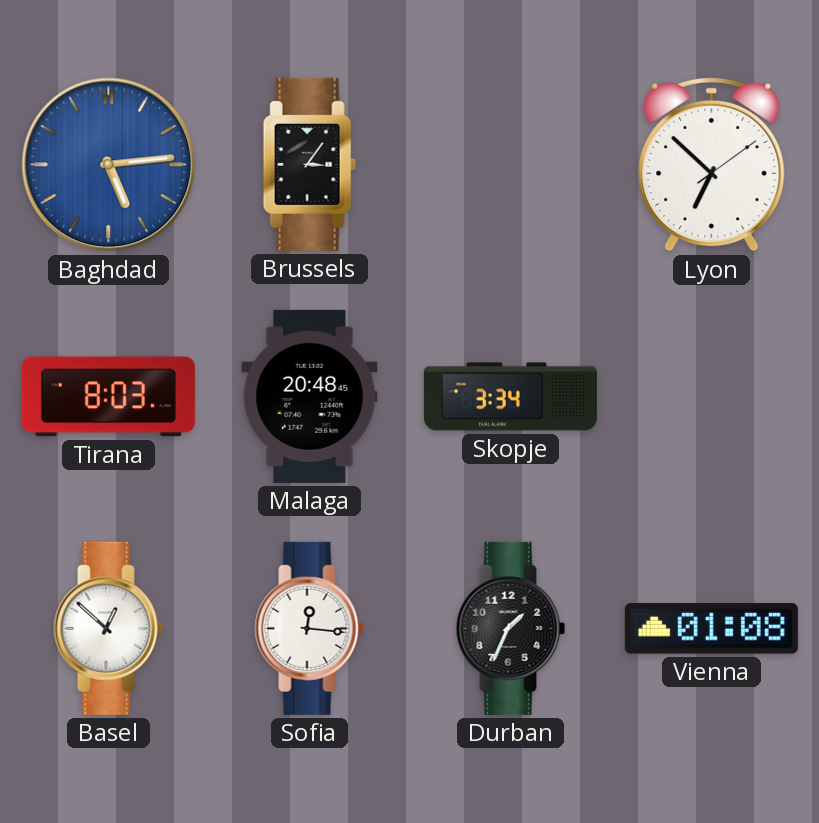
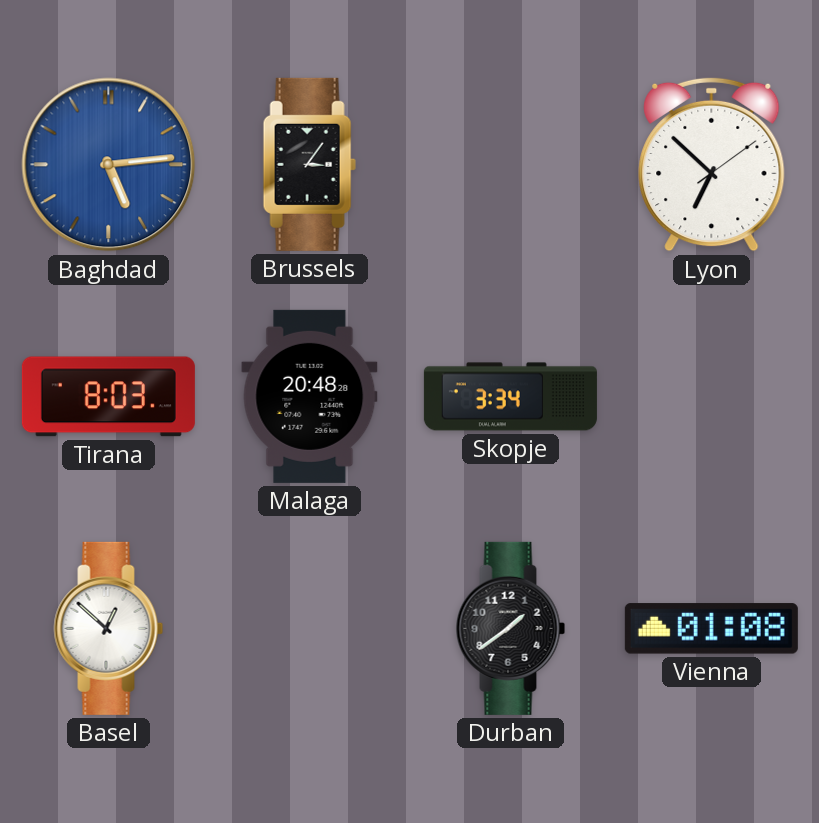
Malaga: 20:48:45 -> 20:48:28 (310, 396)
Sofia: 12:16 -> none (310, 628)
Durban: 1:34 -> 1:39 (511, 628)
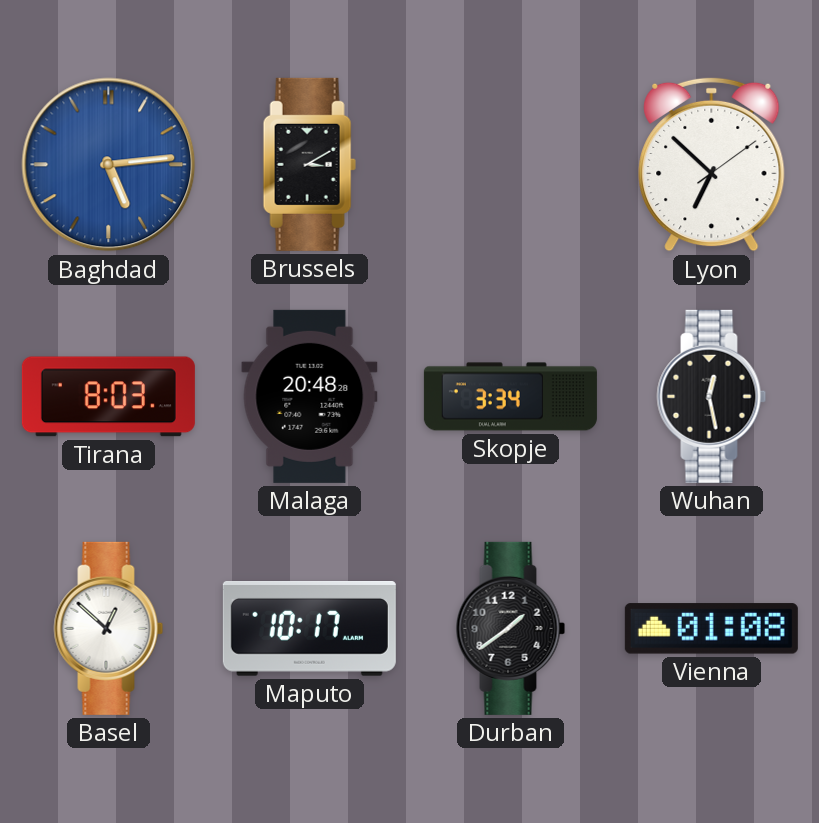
Brussels: 3:06 -> 3:10 (309, 164)
Wuhan: none -> 12:28 (712, 396)
Maputo: none -> 10:17 (309, 629)
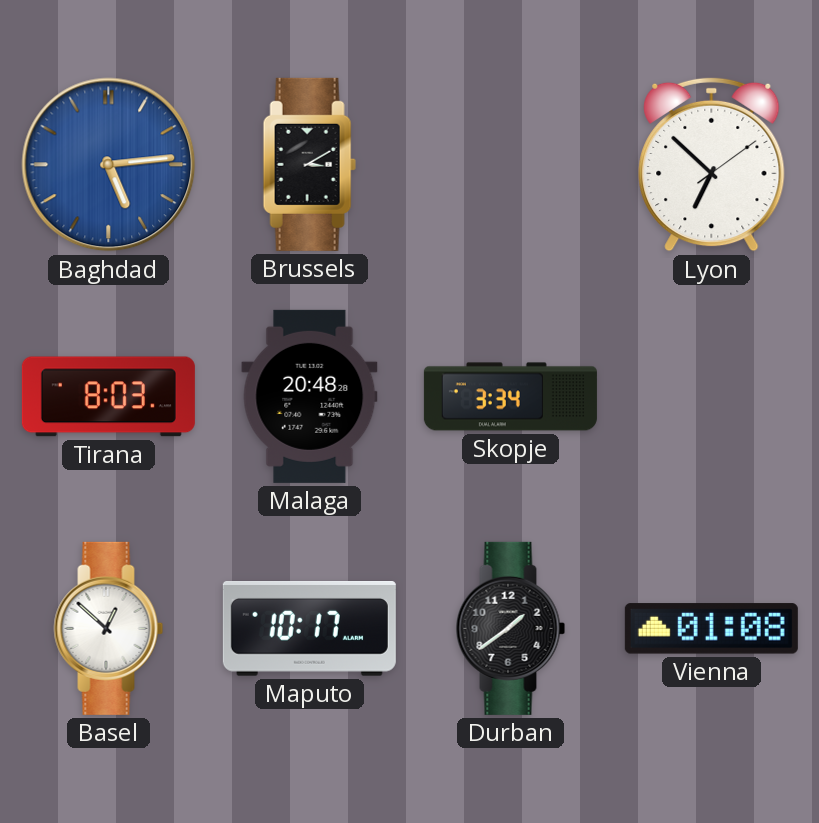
Wuhan: 12:28 -> none (712, 396)
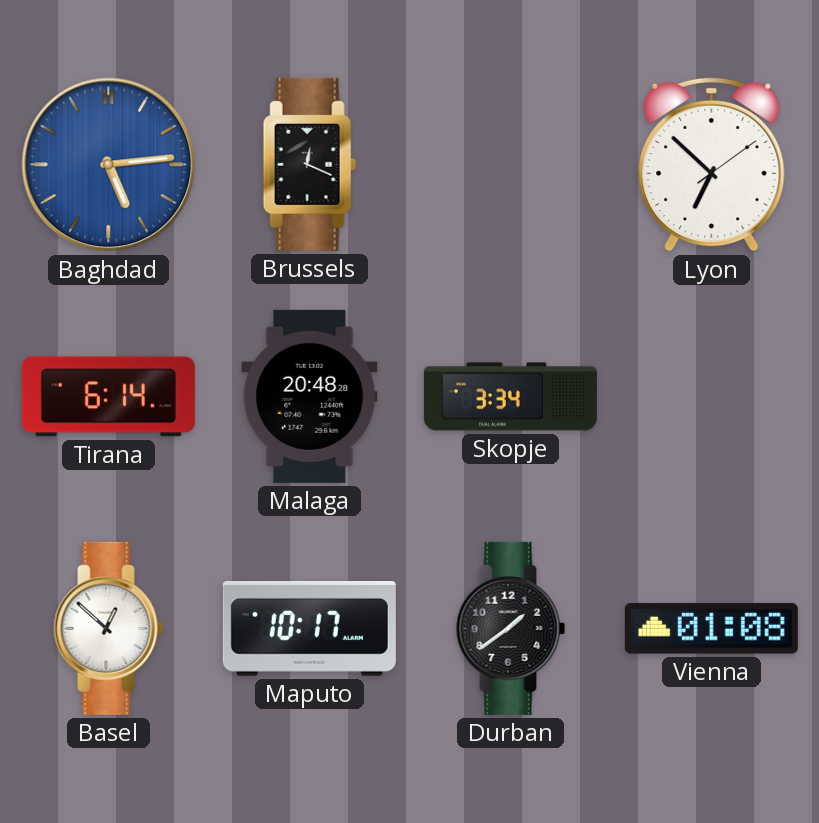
Brussels: 3:10 -> 12:19 (309, 164)
Tirana: 8:03 -> 6:14 (108, 397)
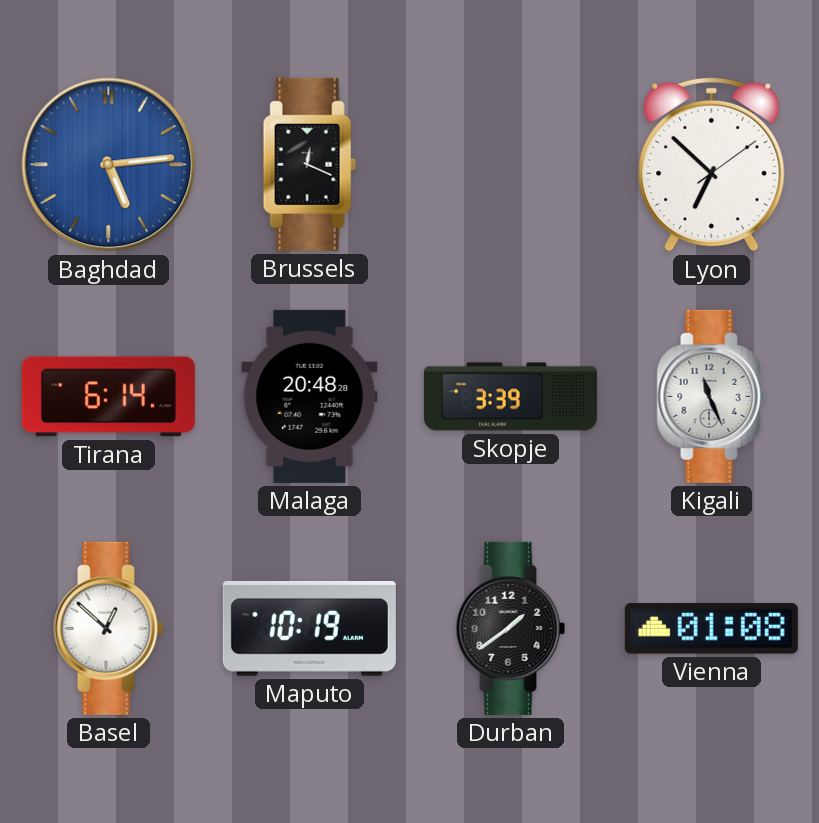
Skopje: 3:34 -> 3:39 (510, 397)
Kigali: none -> 11:26 (712, 396)
Maputo: 10:17 -> 10:19 (309, 629)
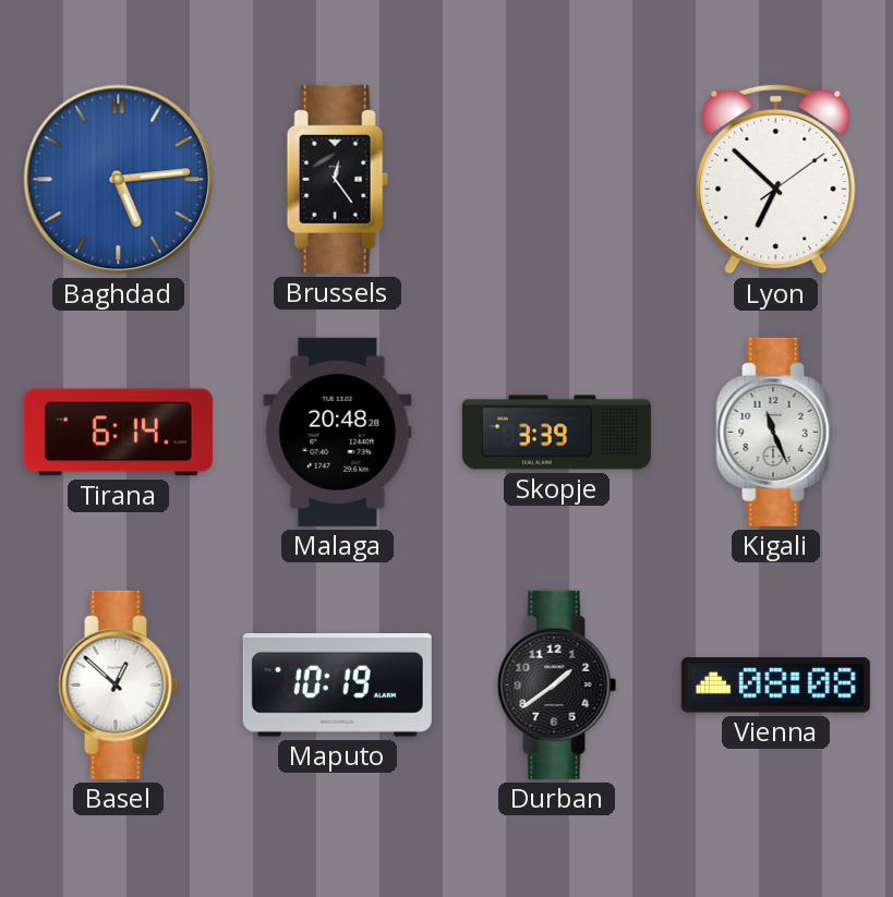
Brussels: 12:19 -> 12:24 (337, 179)
Vienna: 01:08 -> 08:08 (775, 686)
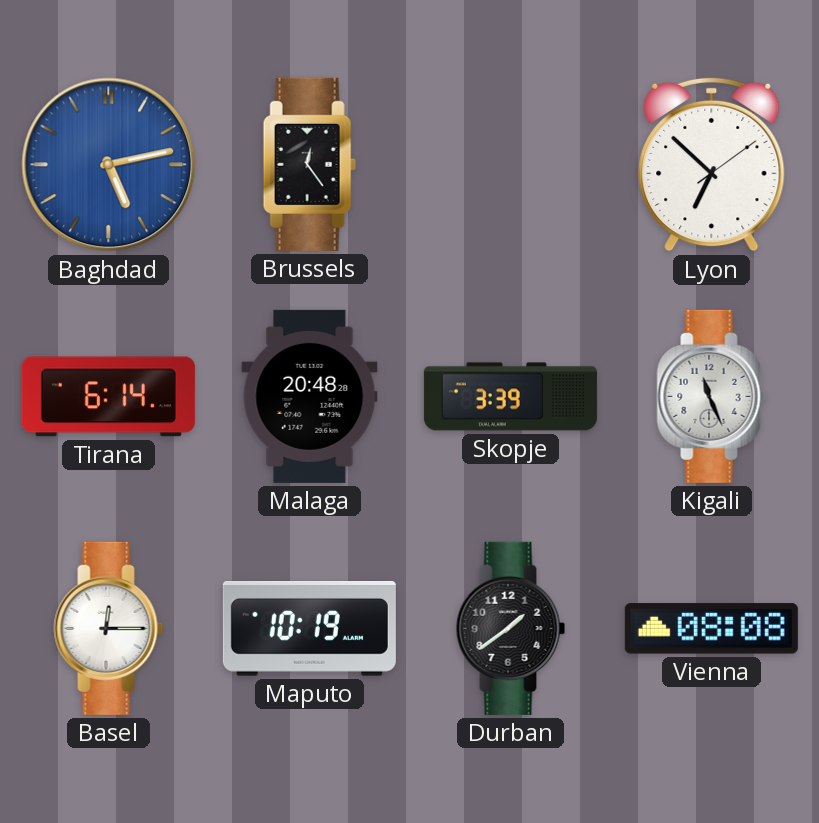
Baghdad: 5:14 -> 5:13 (109, 165)
Basel: 12:52 -> 12:15 (109, 628)
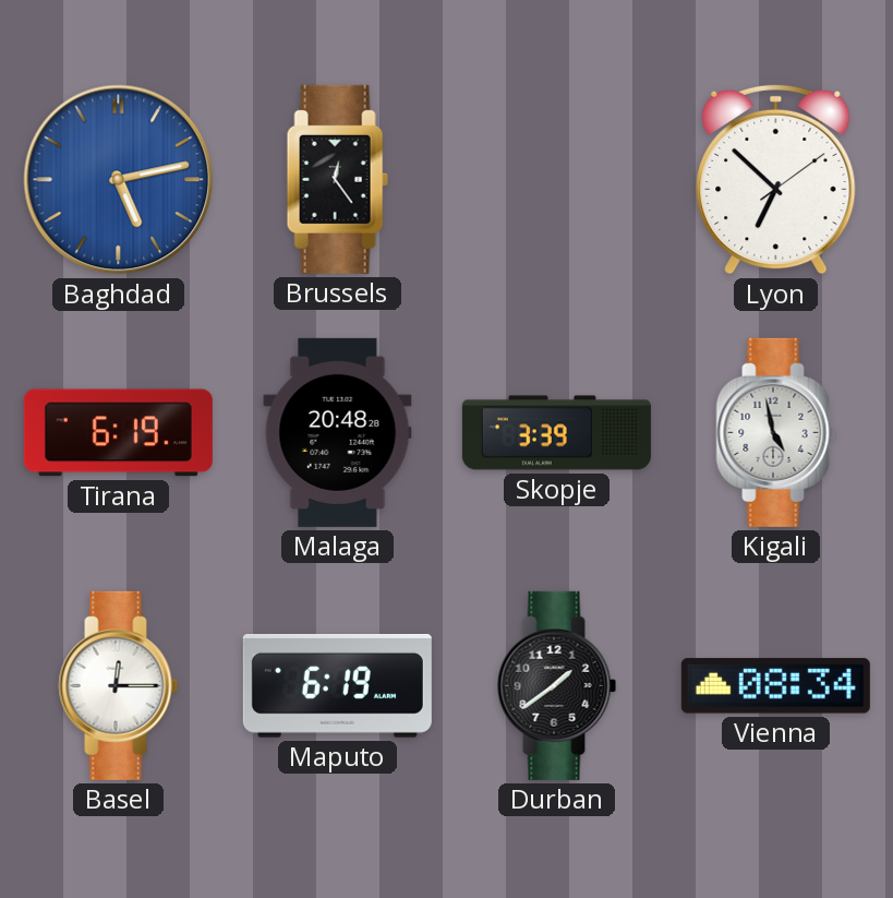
Tirana: 6:14 -> 6:19 (118, 433)
Kigali: 11:26 -> 4:58 (776, 432)
Maputo: 10:19 -> 6:19 (337, 686)
Vienna: 08:08 -> 08:34 (775, 686)
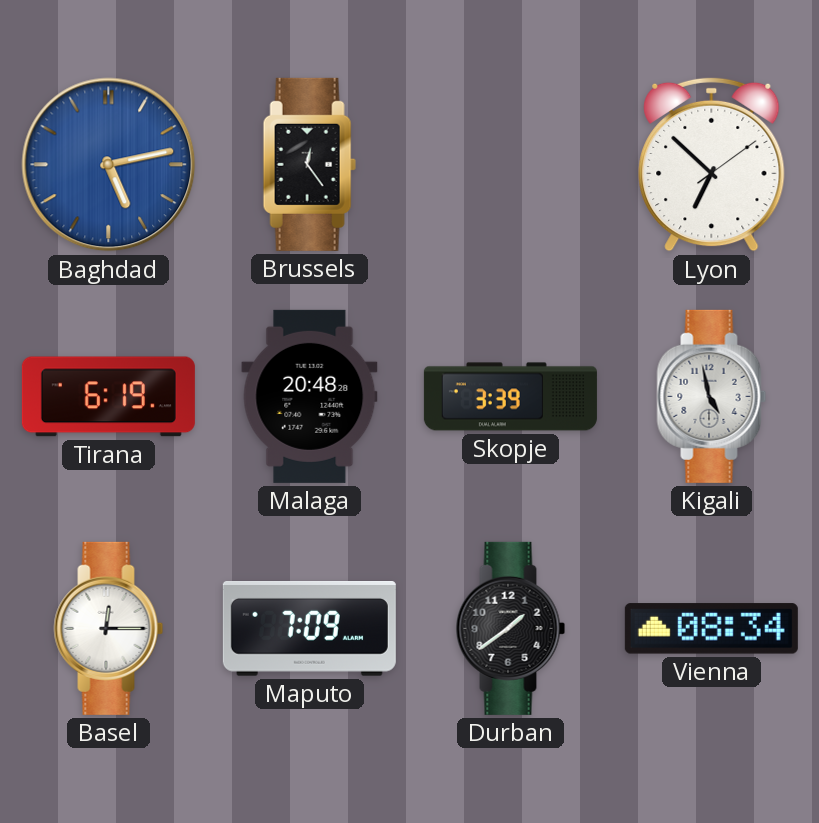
Maputo: 6:19 -> 7:09 (309, 629)
